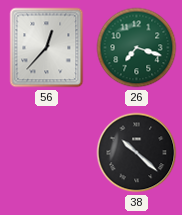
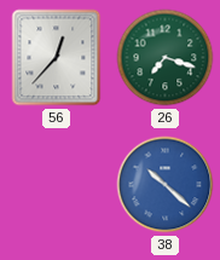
38 dial: black -> blue (166, 185)
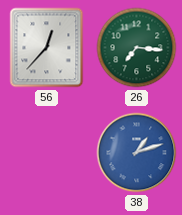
26: 7:18 -> 7:16 (137, 48)
38: 10:22 -> 1:12 (137, 153)
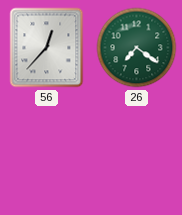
26: 7:16 -> 7:21 (137, 48)
38: 1:12 -> none (137, 153)
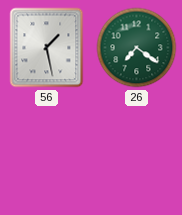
56: 12:37 -> 1:28 (47, 48)
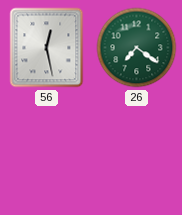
56: 1:28 -> 12:28 (47, 48)
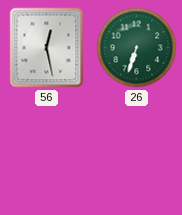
26: 7:21 -> 6:33 (137, 48)
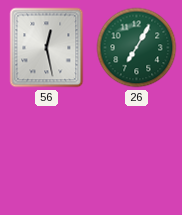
26: 6:33 -> 7:05 (137, 48)
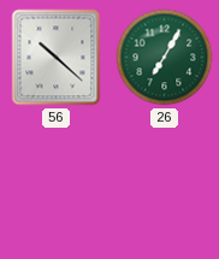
56: 12:28 -> 10:22 (57, 58)
